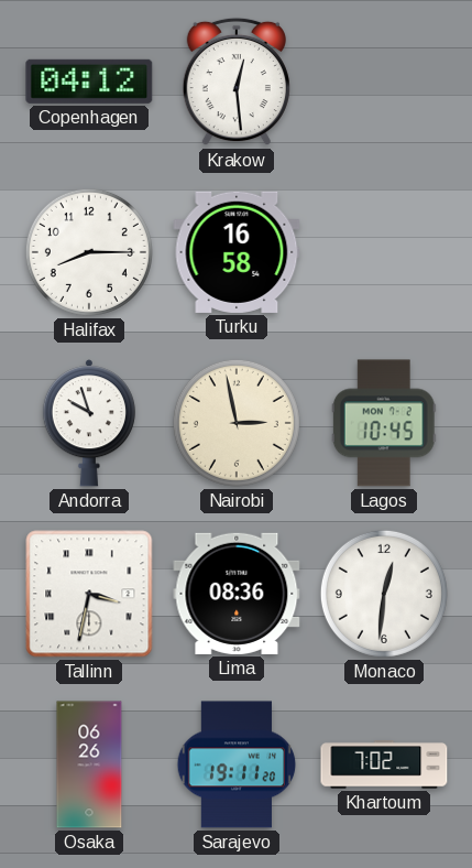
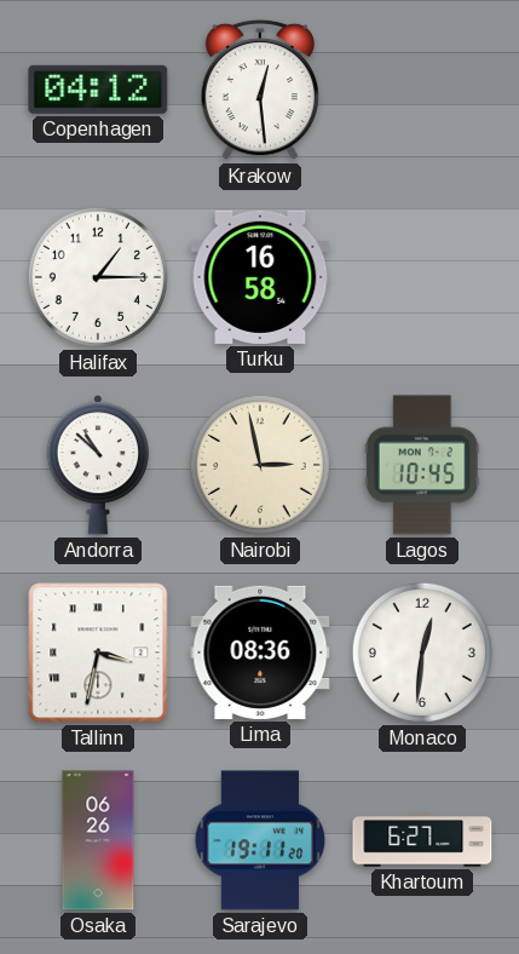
Halifax: 8:15 -> 1:15 (98, 277)
Andorra: 9:57 -> 10:52 (98, 465)
Khartoum: 7:02 -> 6:27 (422, 840)
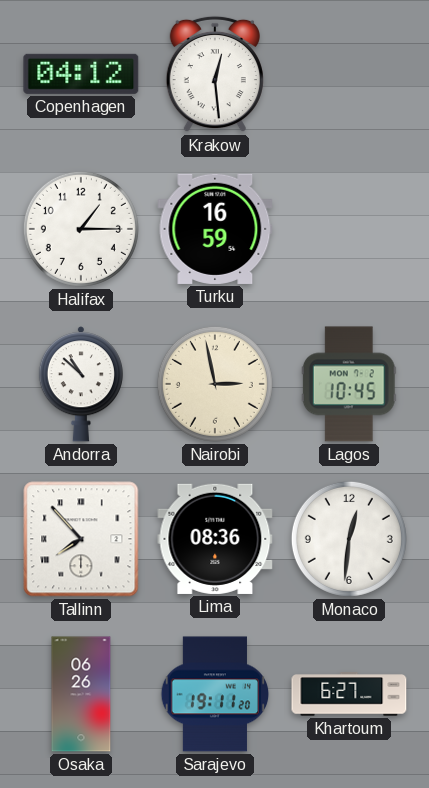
Turku: 16:58 -> 16:59 (215, 229)
Tallinn: 3:32 -> 7:53 (81, 539)
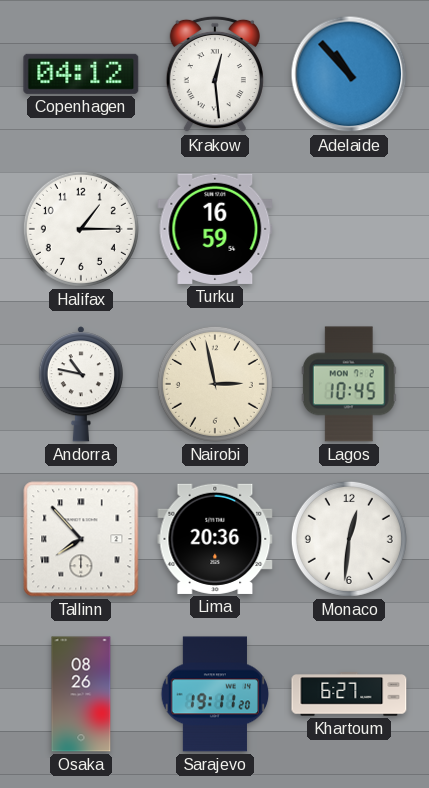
Adelaide: none -> 10:53 (349, 74)
Andorra: 10:52 -> 10:47 (81, 384)
Lima: 08:36 -> 20:36 (215, 539)
Osaka: 06:26 -> 08:26 (81, 694)
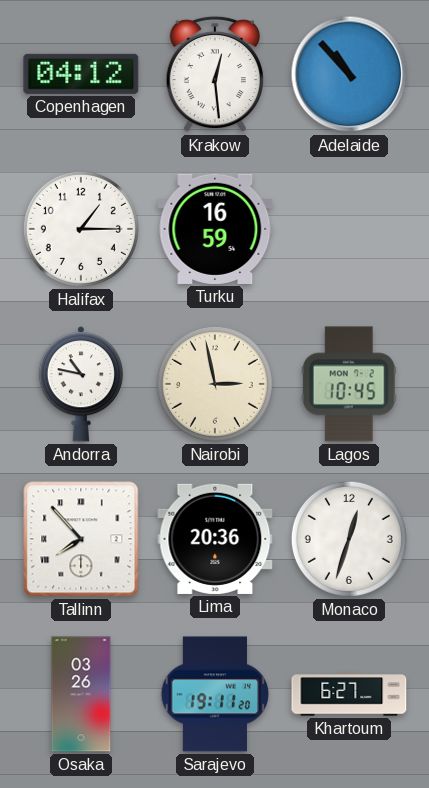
Monaco: 12:31 -> 12:33 (349, 539)
Osaka: 08:26 -> 03:26 (81, 694)
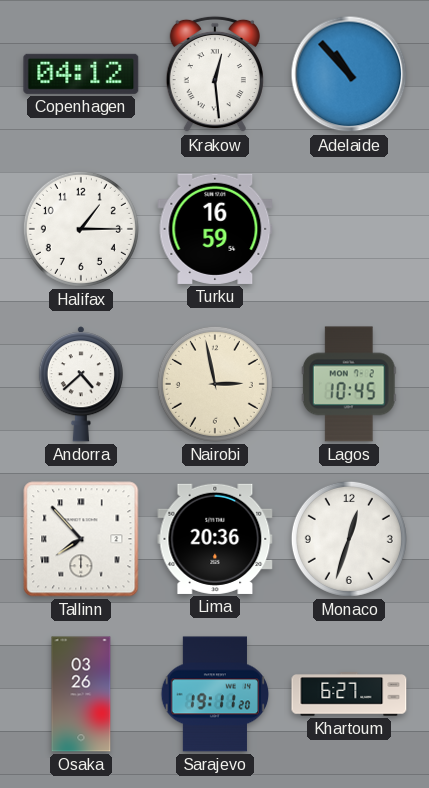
Andorra: 10:47 -> 4:38 (81, 384)
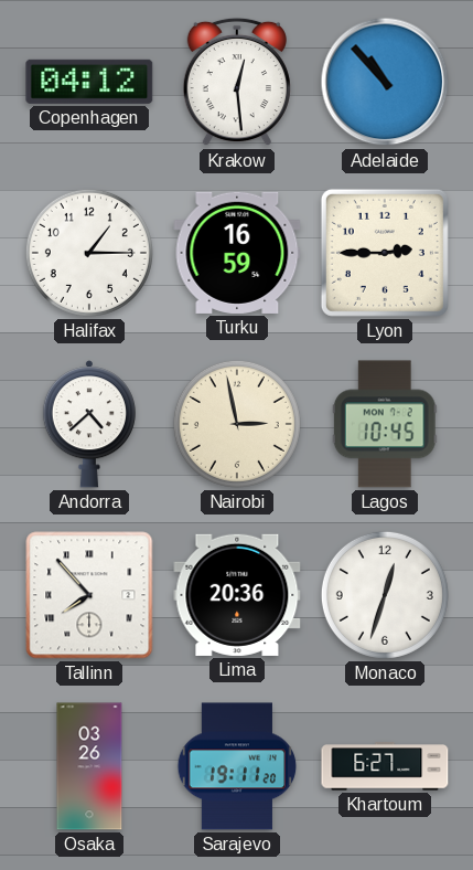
Lyon: none -> 2:45 (385, 253)
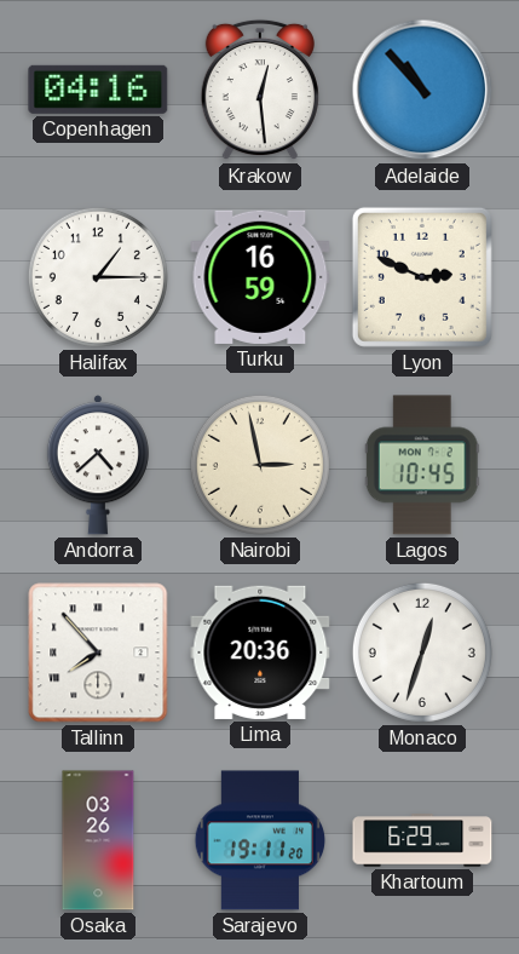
Copenhagen: 04:12 -> 04:16 (98, 90)
Lyon: 2:45 -> 2:49 (422, 277)
Khartoum: 6:27 -> 6:29 (422, 840)
